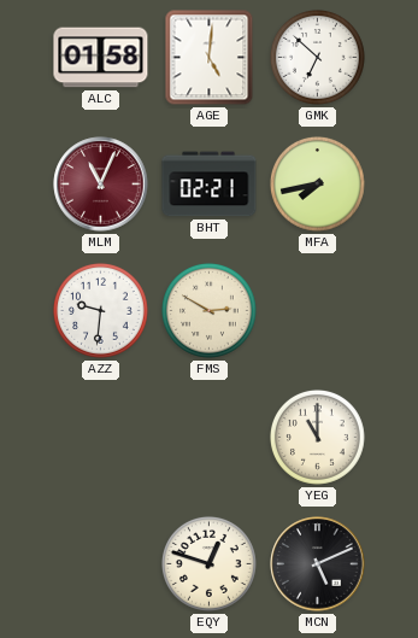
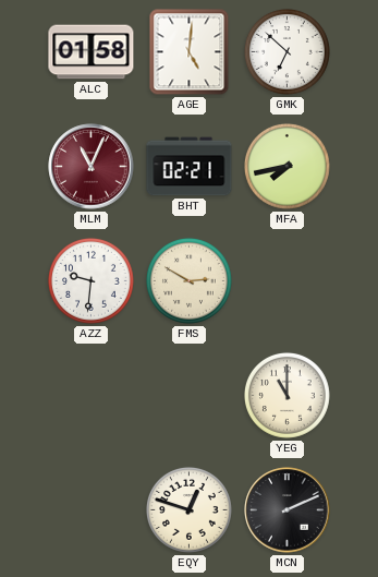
MCN: 5:11 -> 2:11 (288, 510)
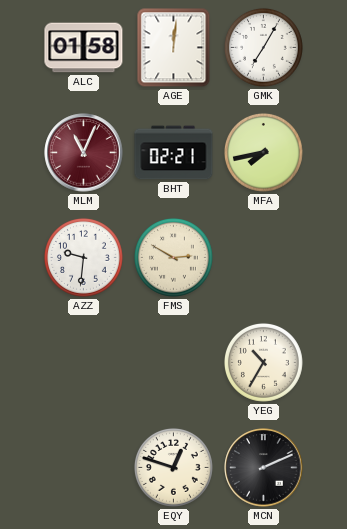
AGE: 5:01 -> 12:01 (174, 48)
GMK: 6:52 -> 7:05 (263, 47)
YEG: 11:00 -> 10:35 (263, 362)
